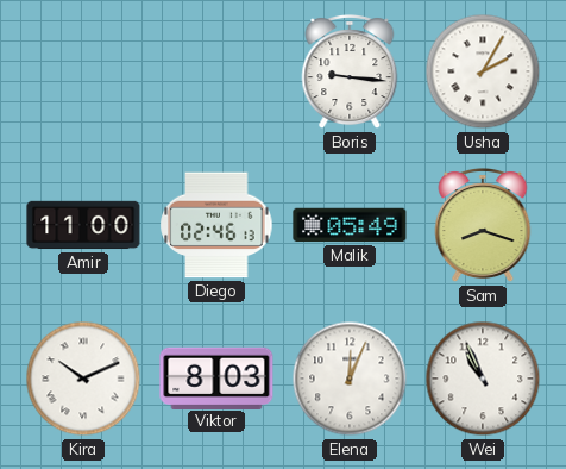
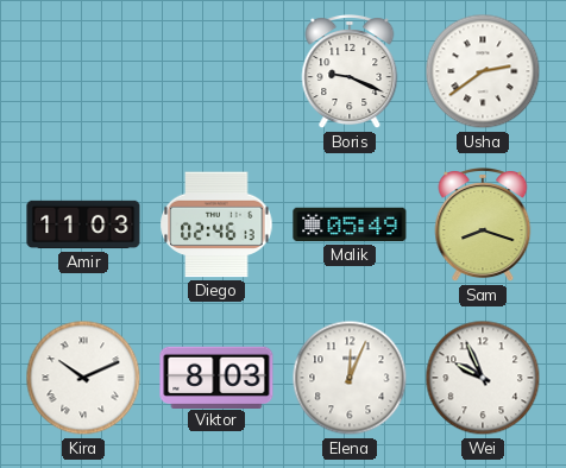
Boris: 9:16 -> 9:19 (350, 72)
Usha: 2:05 -> 2:39 (483, 71)
Amir: 11:00 -> 11:03 (83, 224)
Wei: 10:56 -> 9:56 (483, 378)
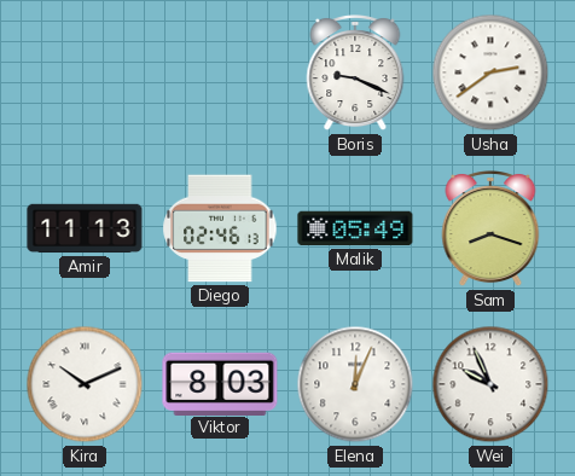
Amir: 11:03 -> 11:13 (85, 228)
